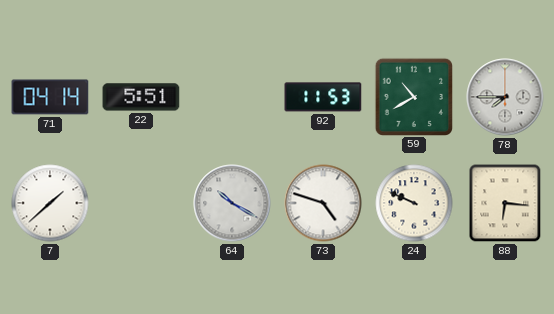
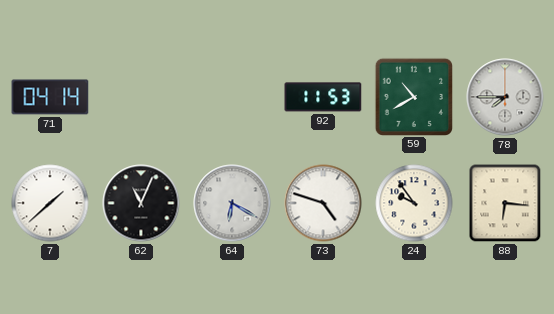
22: 5:51 -> none (141, 97)
62: none -> 11:04 (141, 203)
64: 10:20 -> 6:20 (232, 203)
24: 9:49 -> 9:54 (414, 203)
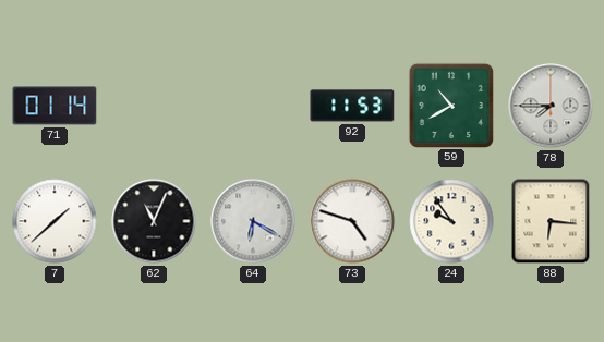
71: 04:14 -> 01:14 (55, 106)
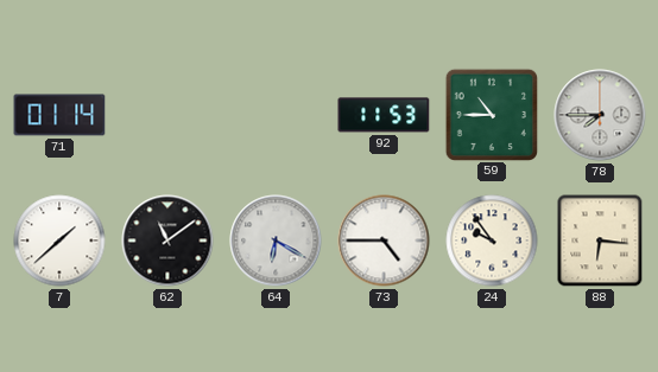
59: 10:40 -> 10:45 (491, 114)
62: 11:04 -> 11:09 (167, 240)
73: 4:48 -> 4:45 (384, 240)
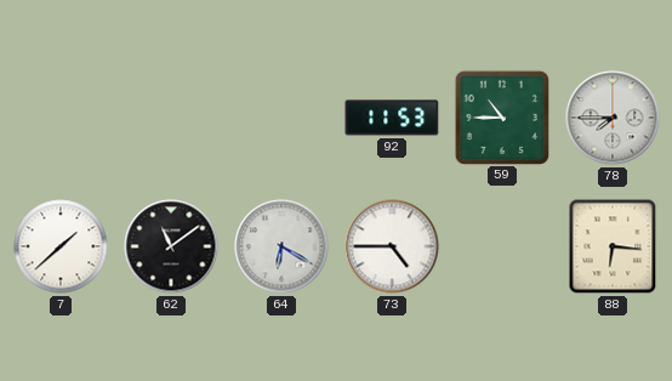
71: 01:14 -> none (59, 115)
24: 9:54 -> none (492, 240)
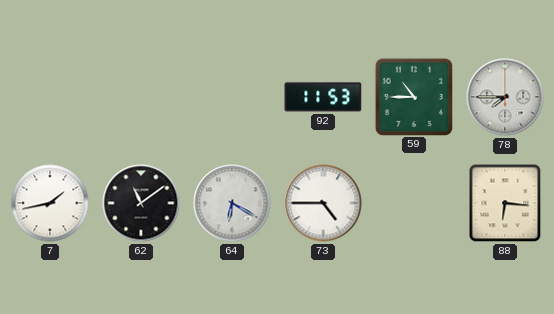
7: 1:38 -> 1:43 (50, 203)
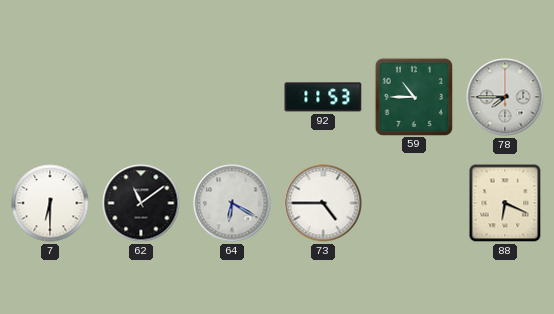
7: 1:43 -> 6:30 (50, 203)
88: 6:16 -> 6:19 (505, 203)
